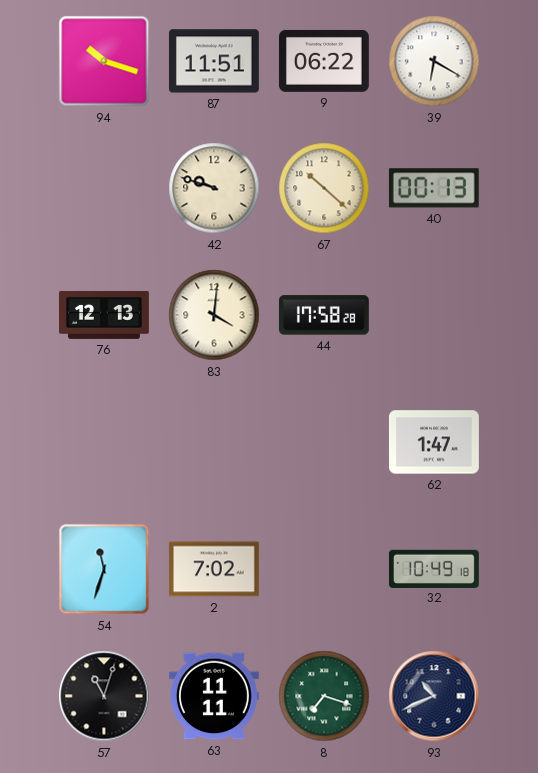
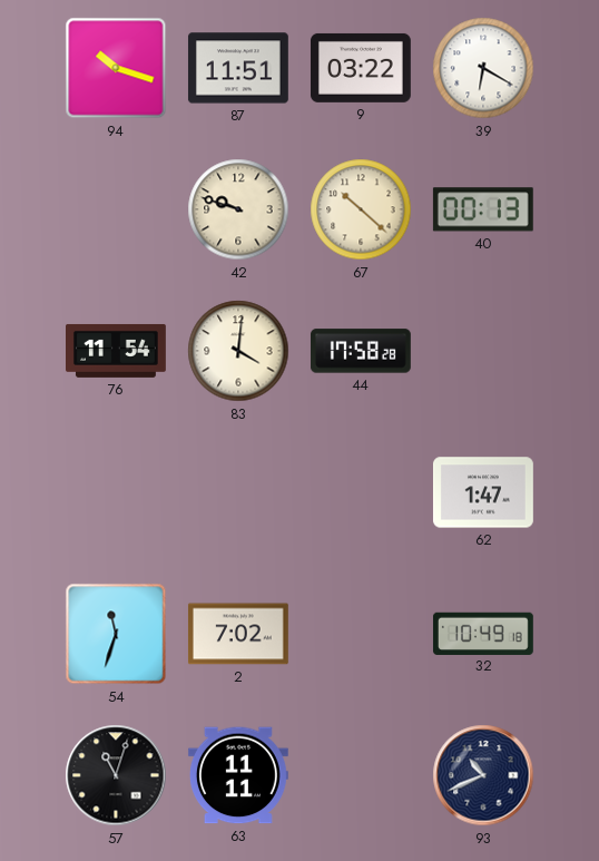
9: 06:22 -> 03:22 (361, 68)
76: 12:13 -> 11:54 (117, 351)
8: 7:18 -> none (324, 696)
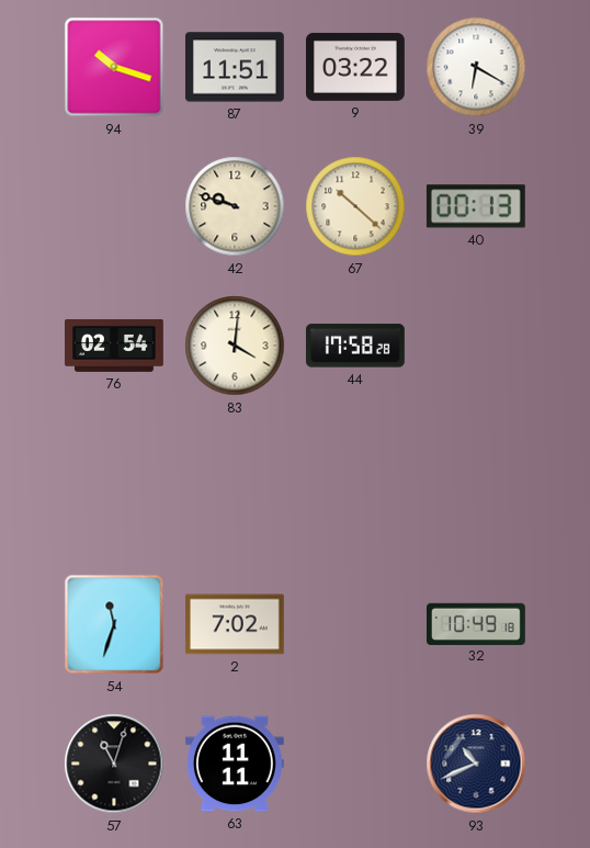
76: 11:54 -> 02:54 (115, 346)
62: 1:47 -> none (483, 492)
